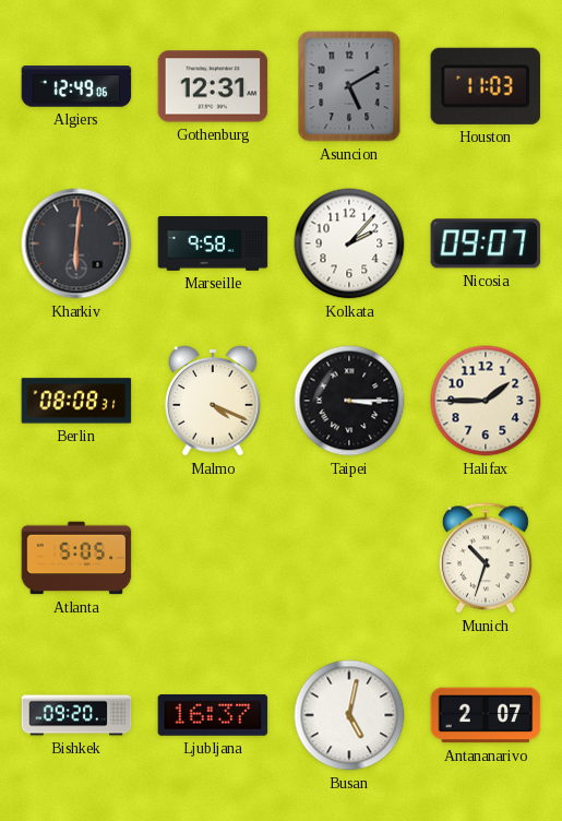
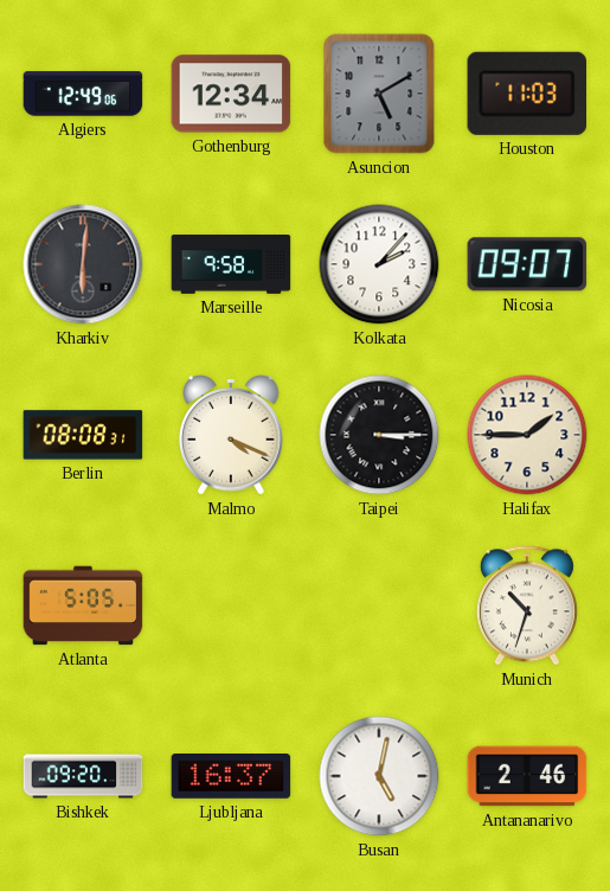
Gothenburg: 12:31 -> 12:34 (231, 94)
Antananarivo: 2:07 -> 2:46 (527, 776)
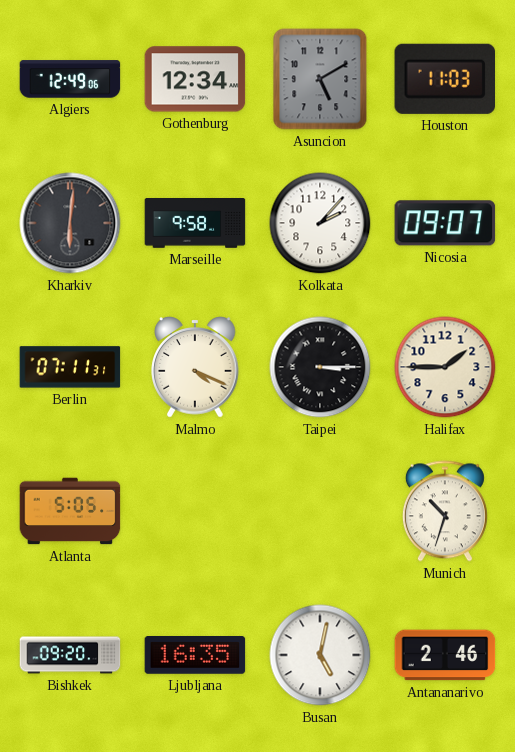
Berlin: 08:08 -> 07:11 (70, 367)
Ljubljana: 16:37 -> 16:35 (195, 655)
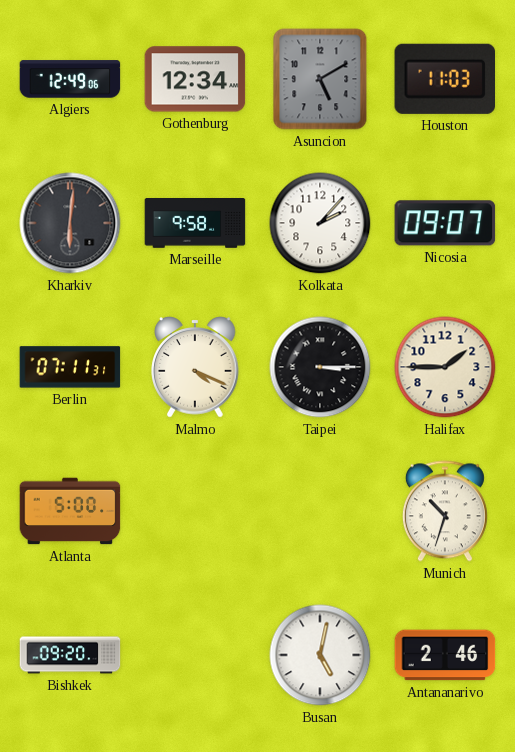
Atlanta: 5:05 -> 5:00 (70, 511)
Ljubljana: 16:35 -> none (195, 655)
